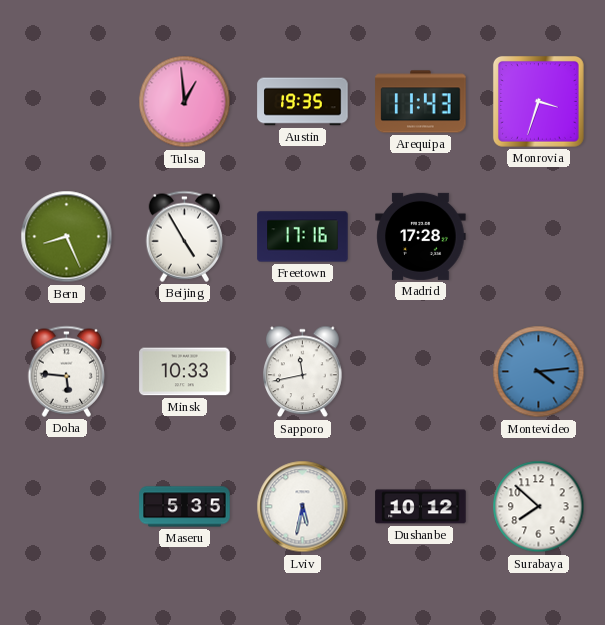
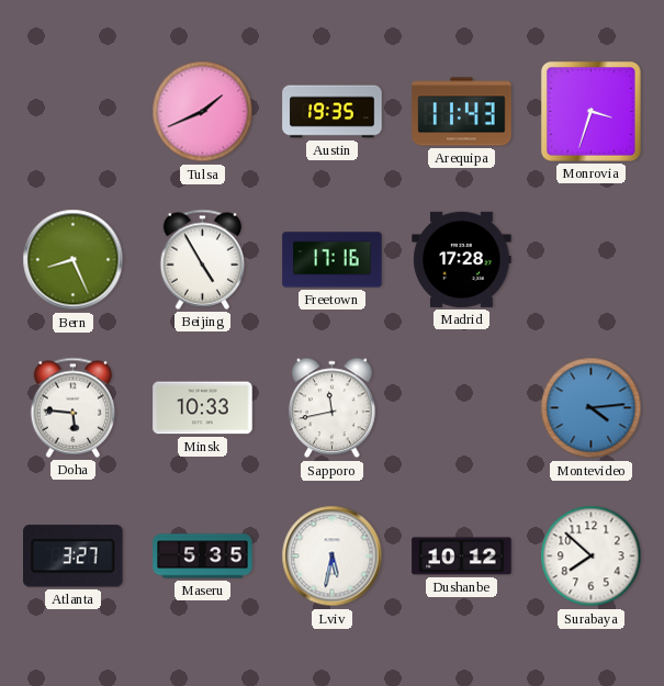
Tulsa: 12:59 -> 1:41 (203, 112)
Atlanta: none -> 3:27 (74, 556)
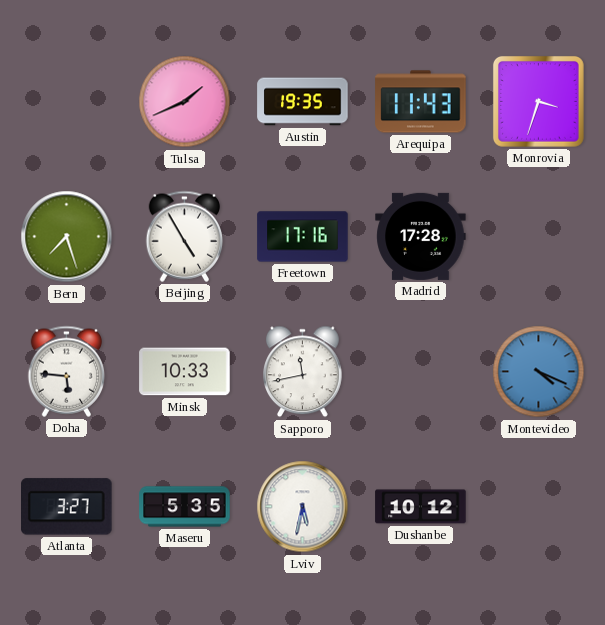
Bern: 8:26 -> 7:27 (67, 237)
Montevideo: 4:14 -> 4:19 (539, 372)
Surabaya: 7:52 -> none (592, 556)
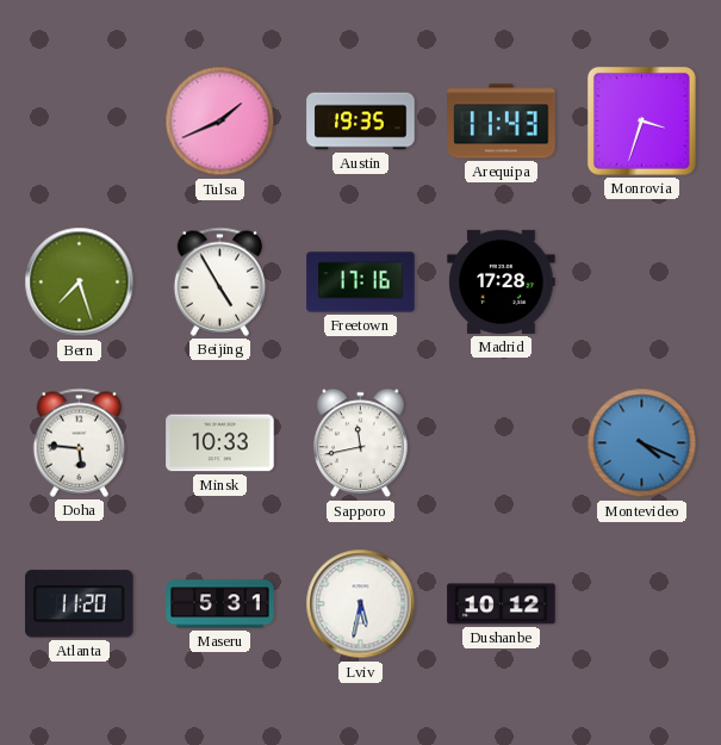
Atlanta: 3:27 -> 11:20 (80, 604)
Maseru: 5:35 -> 5:31 (220, 604)
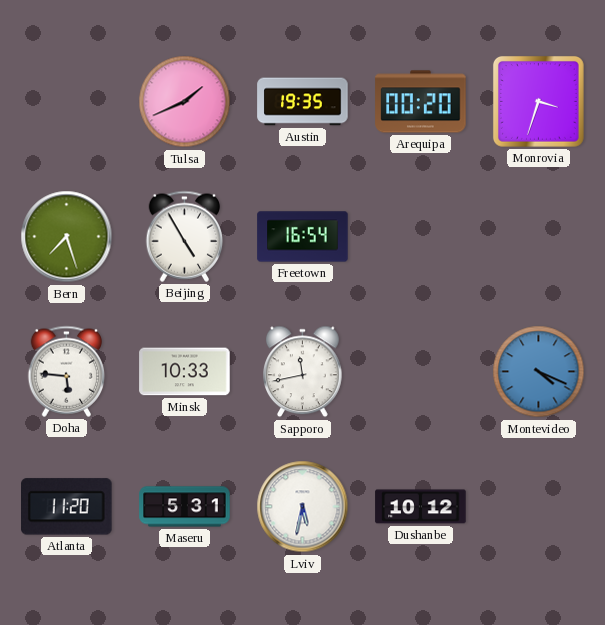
Arequipa: 11:43 -> 00:20 (421, 102)
Freetown: 17:16 -> 16:54 (303, 237)
Madrid: 17:28 -> none (502, 281)
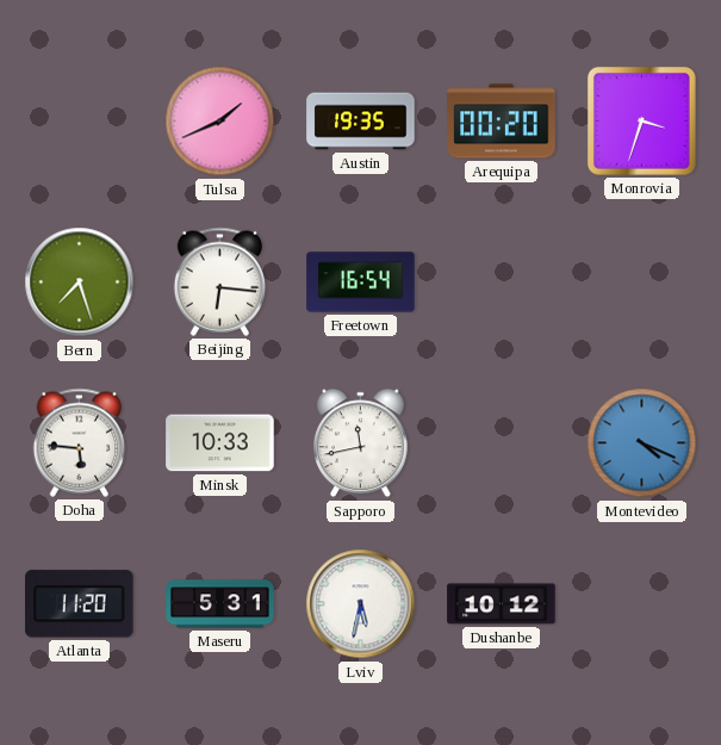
Beijing: 4:55 -> 6:16 (220, 281)
